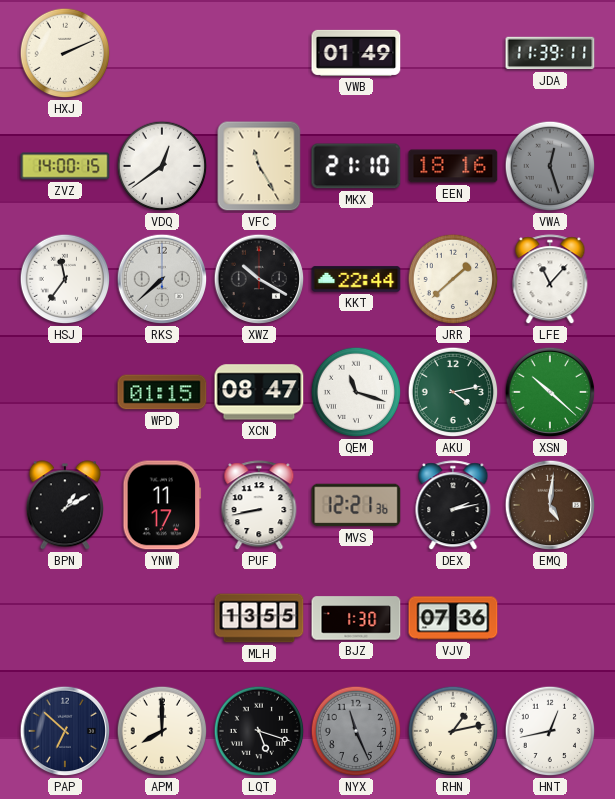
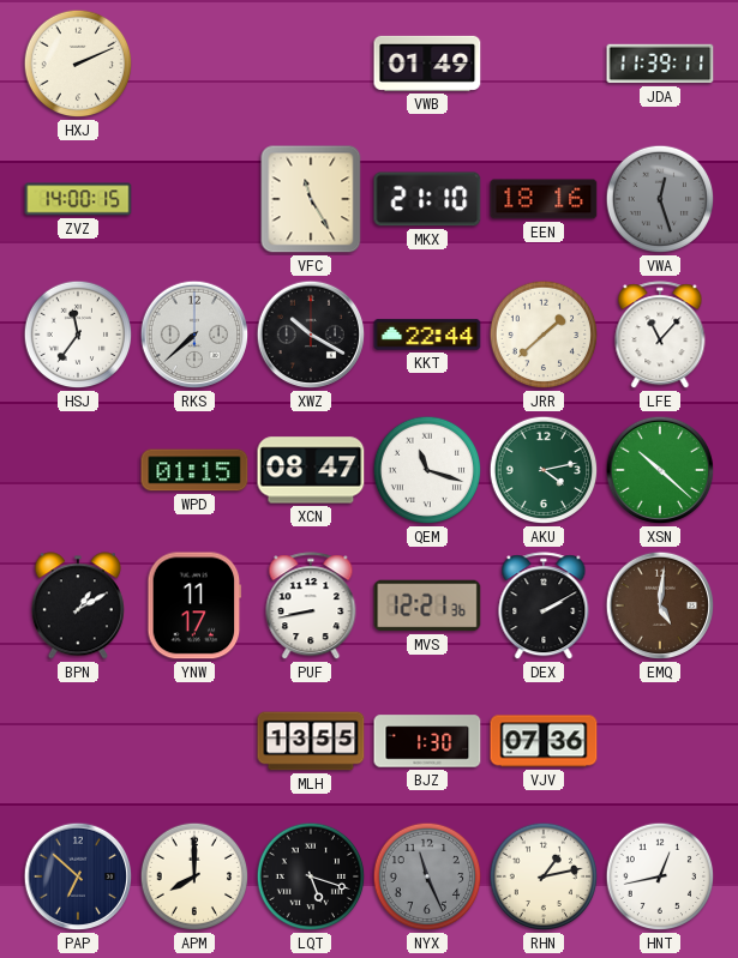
VDQ: 12:39 -> none (162, 166)
DEX: 2:13 -> 2:10 (544, 607)
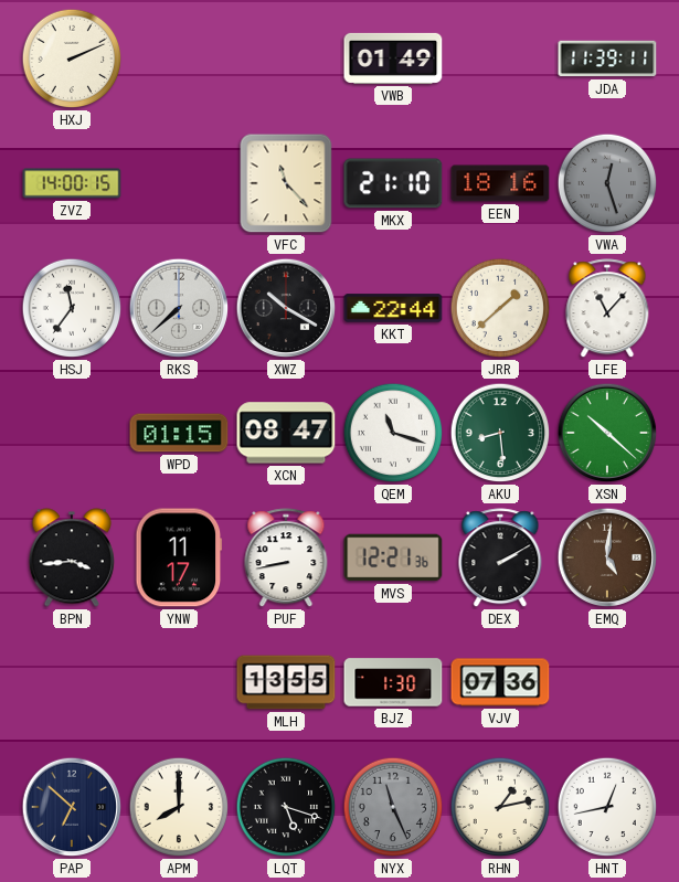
VFC: 11:25 -> 11:23 (286, 183)
AKU: 4:13 -> 8:29 (500, 433)
BPN: 1:10 -> 3:44 (72, 557)
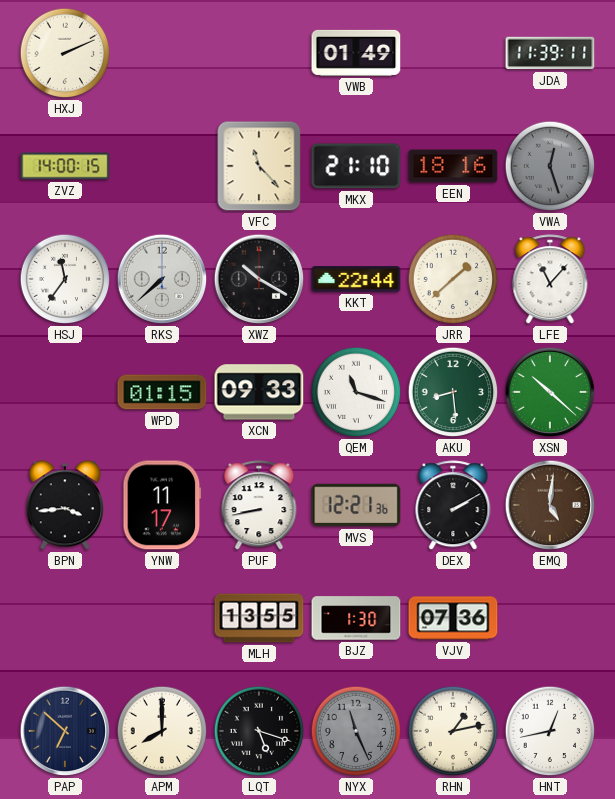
XCN: 08:47 -> 09:33 (259, 392)
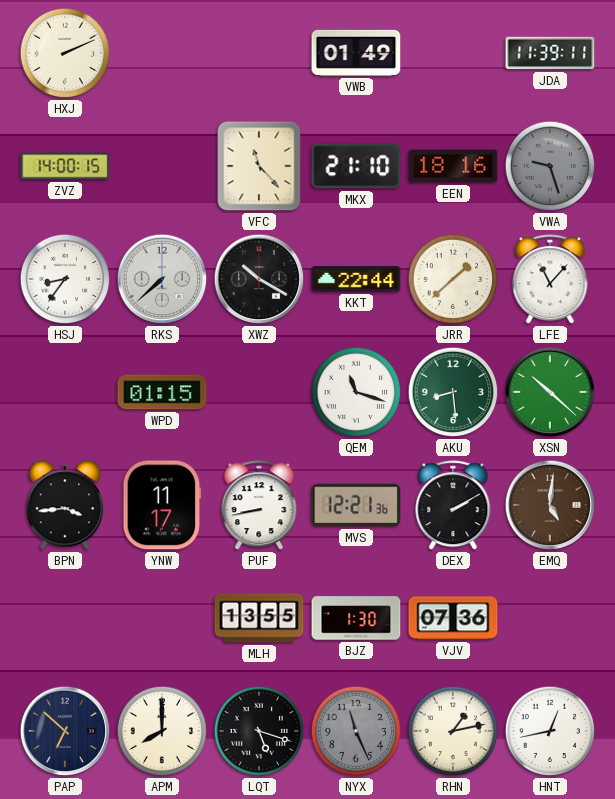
VWA: 12:27 -> 9:27 (550, 166)
HSJ: 11:36 -> 8:36 (65, 279)
XCN: 09:33 -> none (259, 392)
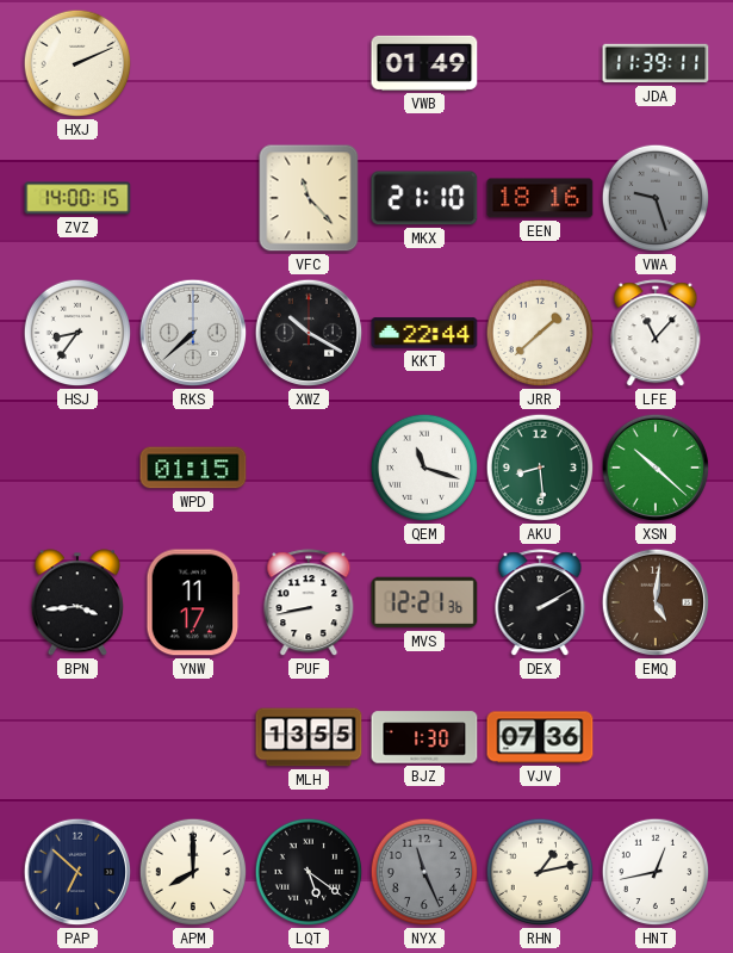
LQT: 5:18 -> 5:21 (309, 872)
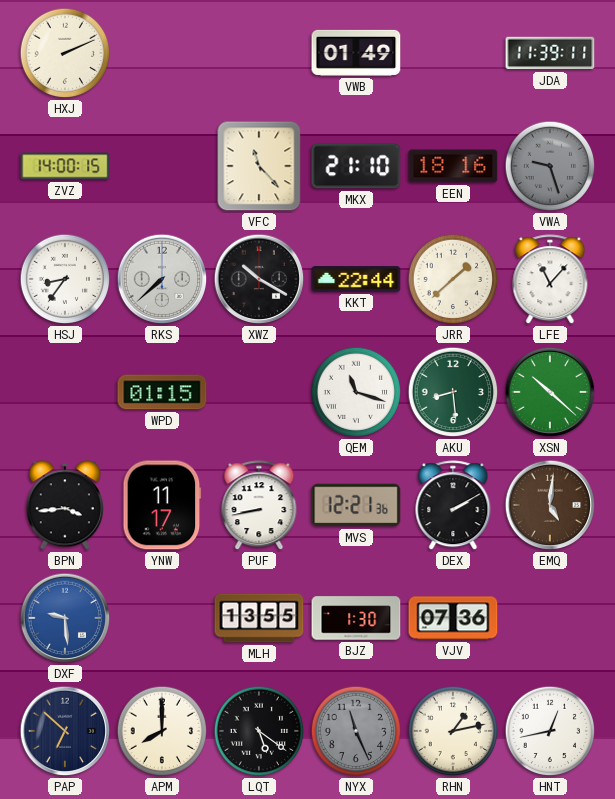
DXF: none -> 9:29 (65, 618)
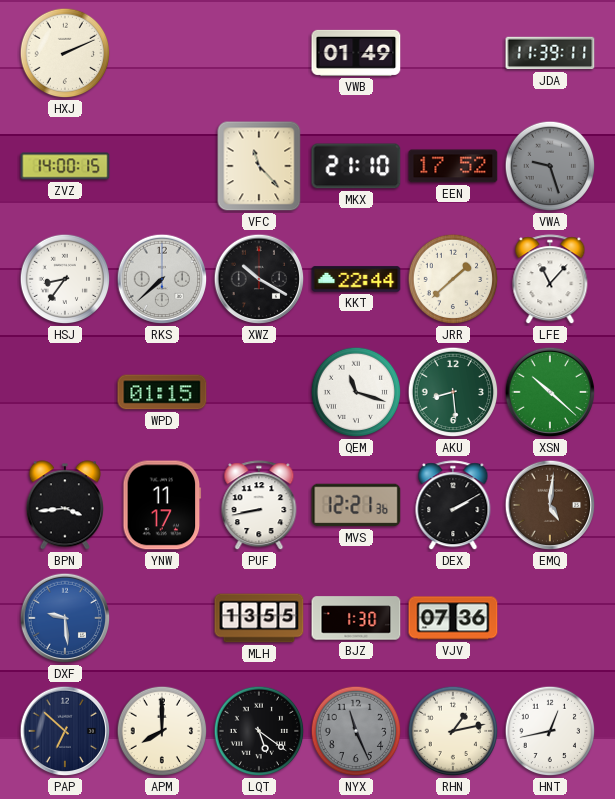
EEN: 18:16 -> 17:52 (453, 166)
